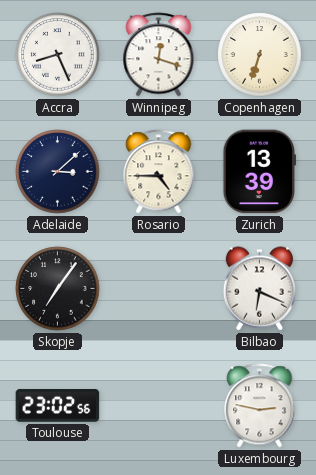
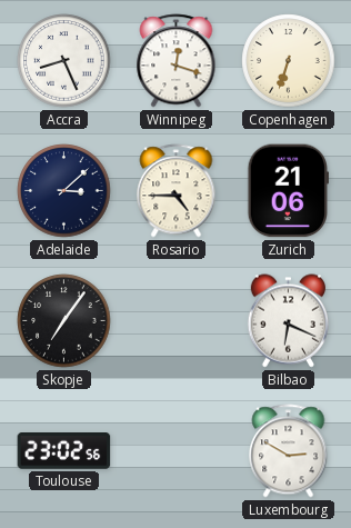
Zurich: 13:39 -> 21:06 (288, 191)
Luxembourg: 2:47 -> 2:50 (289, 451)
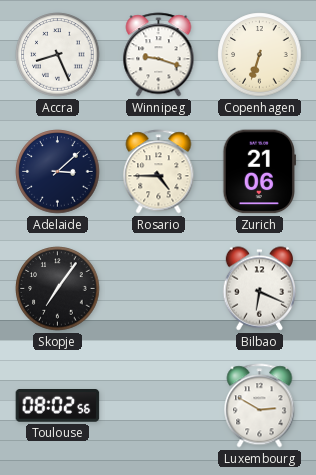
Winnipeg: 12:18 -> 9:18 (159, 55)
Toulouse: 23:02 -> 08:02 (58, 406)
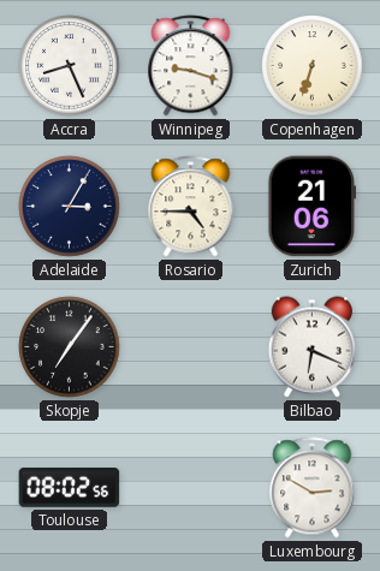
Adelaide: 3:08 -> 3:05 (70, 207)
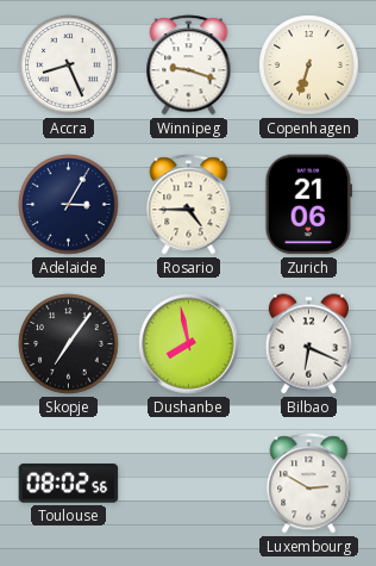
Dushanbe: none -> 7:58 (189, 344)
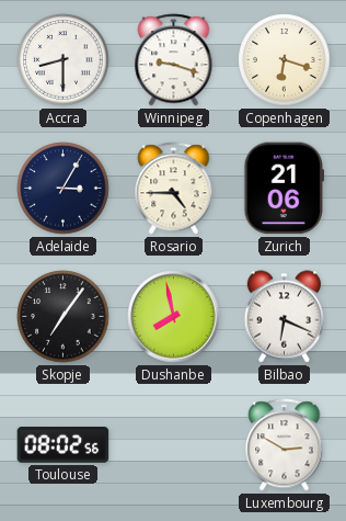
Accra: 8:26 -> 8:30 (64, 60)
Copenhagen: 6:33 -> 6:18 (285, 60)
